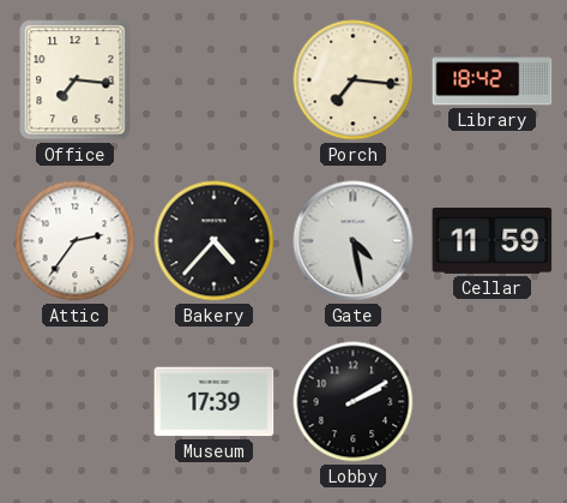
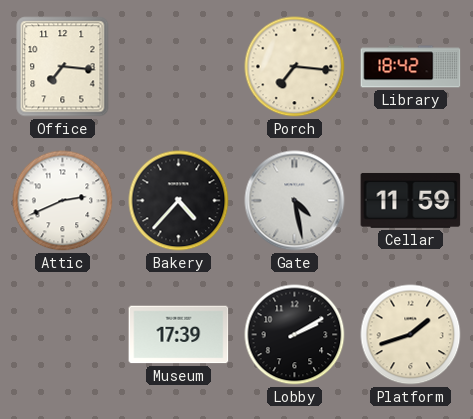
Attic: 2:36 -> 2:41 (63, 201)
Platform: none -> 1:42 (411, 335)
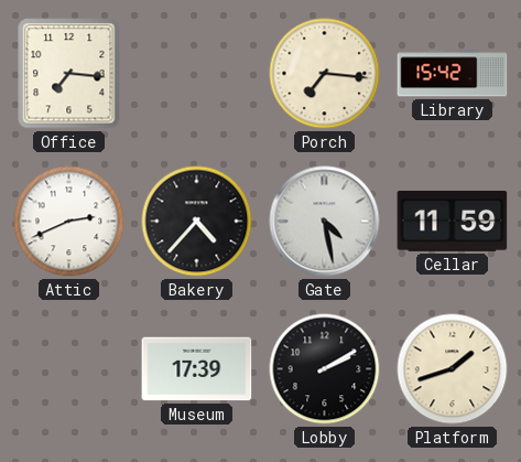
Library: 18:42 -> 15:42 (453, 74)
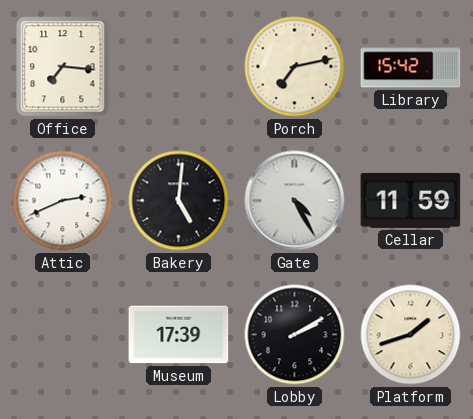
Porch: 7:16 -> 7:13 (295, 67)
Bakery: 4:37 -> 5:01 (179, 201)
Gate: 4:28 -> 4:25 (295, 201)
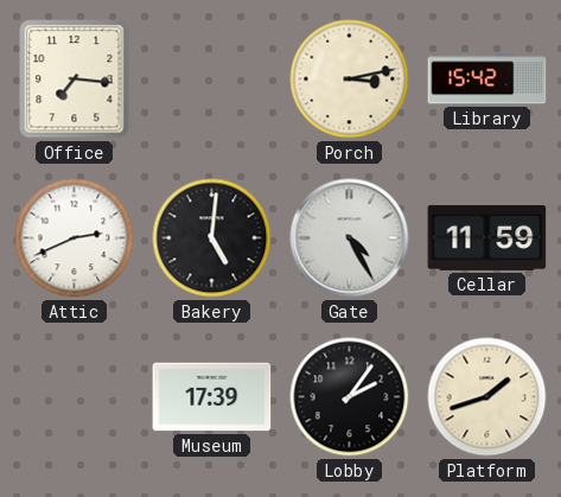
Porch: 7:13 -> 3:13 (350, 79)
Lobby: 2:10 -> 2:06 (350, 397)
